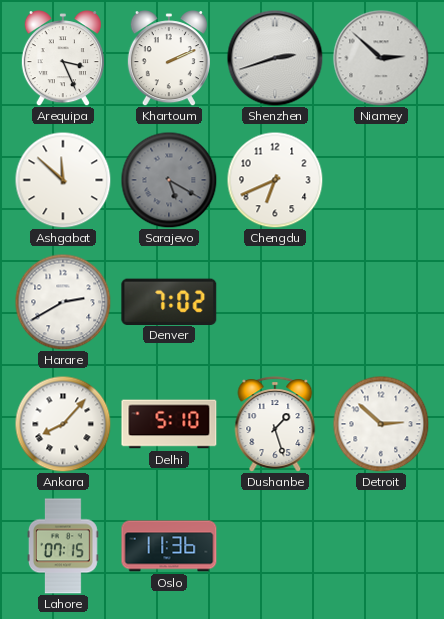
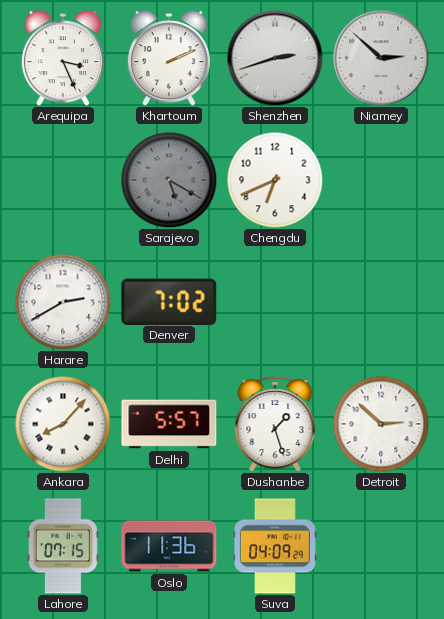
Ashgabat: 11:52 -> none (63, 180)
Delhi: 5:10 -> 5:57 (169, 424)
Suva: none -> 04:09 (275, 546)
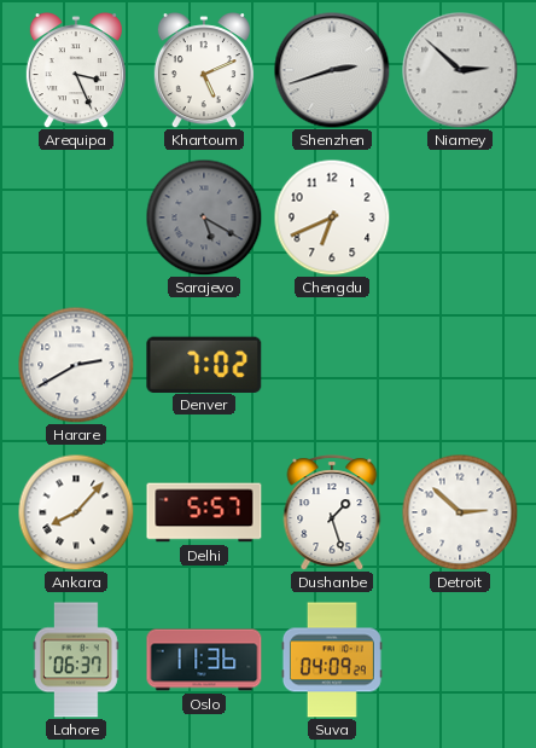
Khartoum: 2:11 -> 5:11 (204, 70)
Lahore: 07:15 -> 06:37 (76, 660)
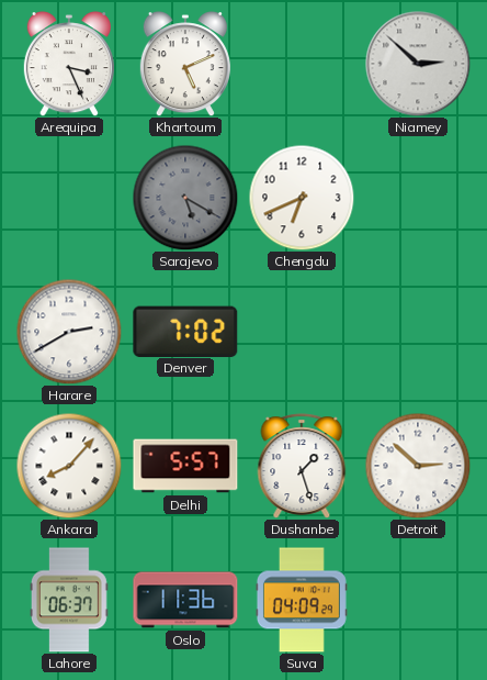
Shenzhen: 2:42 -> none (332, 70)
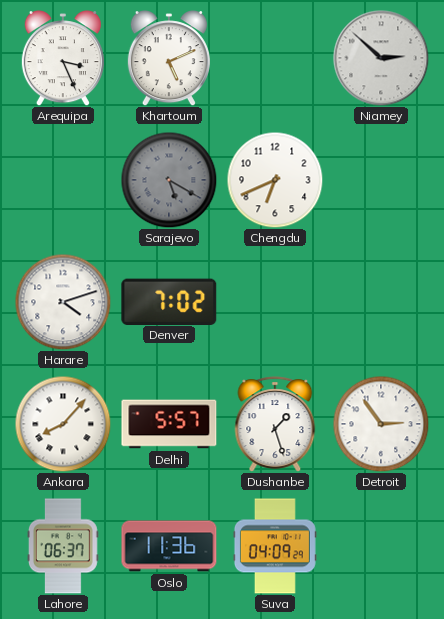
Harare: 2:40 -> 4:12 (63, 302)
Detroit: 2:52 -> 2:54 (381, 424)
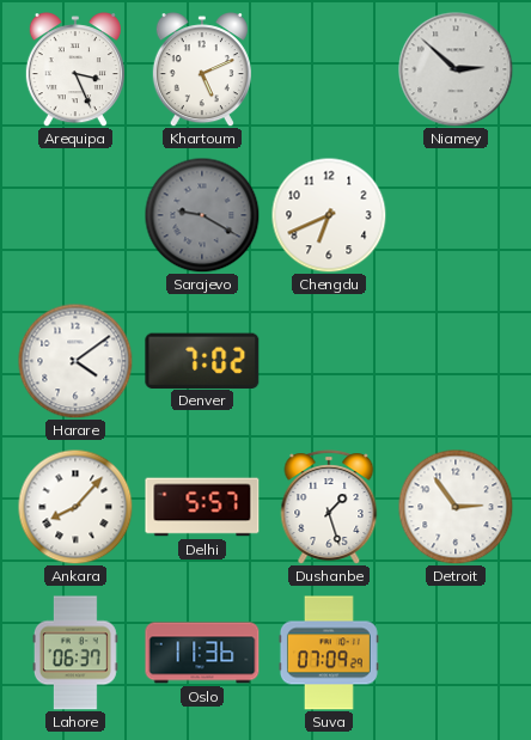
Sarajevo: 5:20 -> 9:20 (202, 215)
Harare: 4:12 -> 4:09 (75, 361)
Suva: 04:09 -> 07:09 (329, 653)
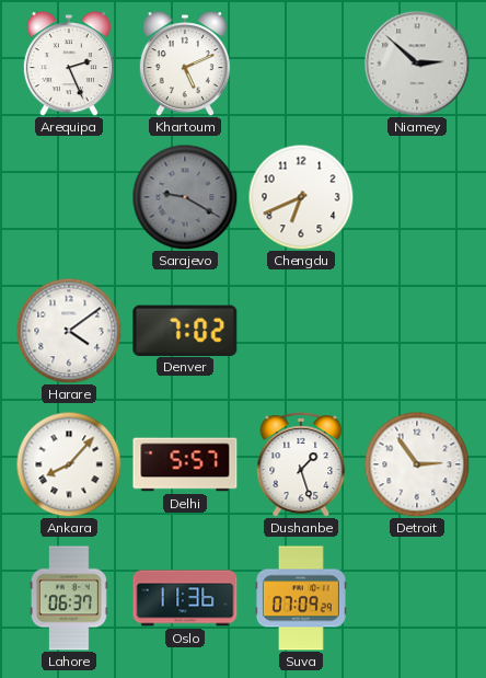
Arequipa: 3:26 -> 2:26 (69, 64)
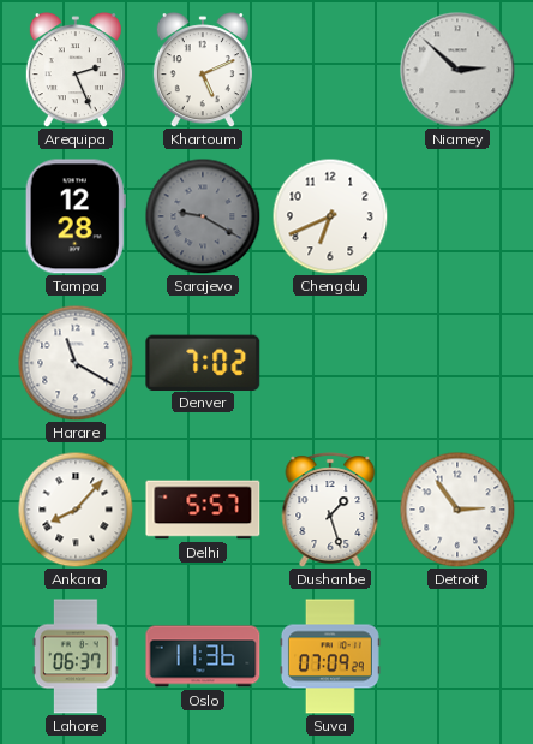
Tampa: none -> 12:28 (76, 216)
Harare: 4:09 -> 11:20 (76, 363)
